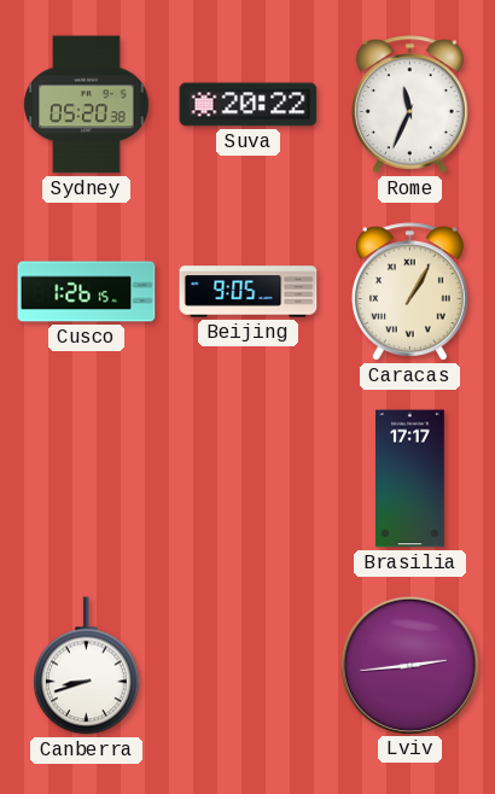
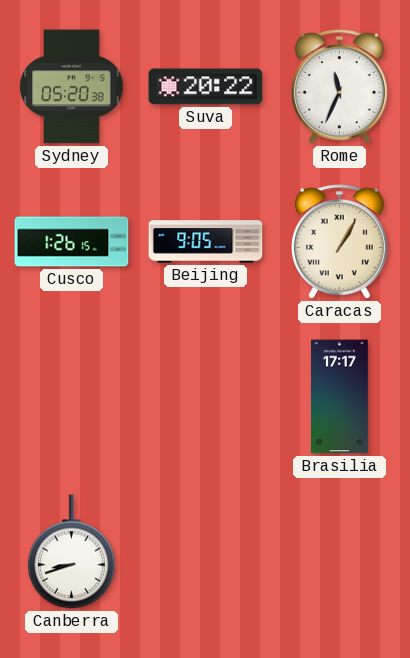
Lviv: 2:44 -> none (409, 665)
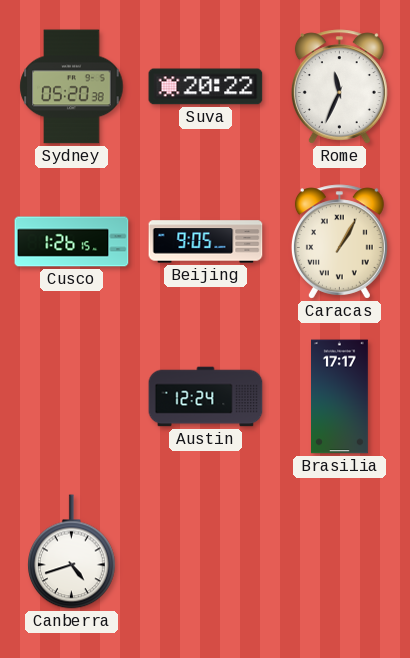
Austin: none -> 12:24 (206, 397)
Canberra: 8:42 -> 4:42 (72, 552)
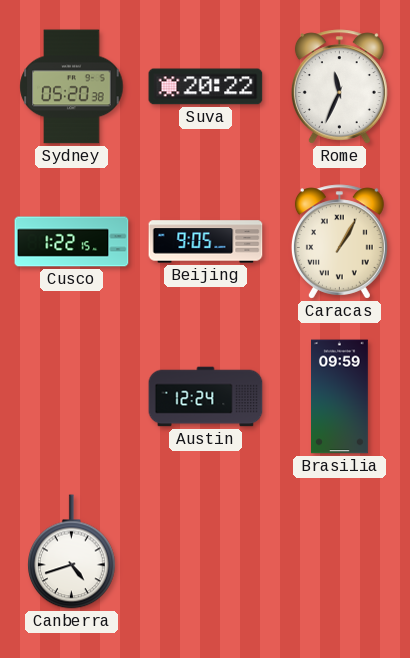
Cusco: 1:26 -> 1:22 (72, 242)
Brasilia: 17:17 -> 09:59 (340, 397)
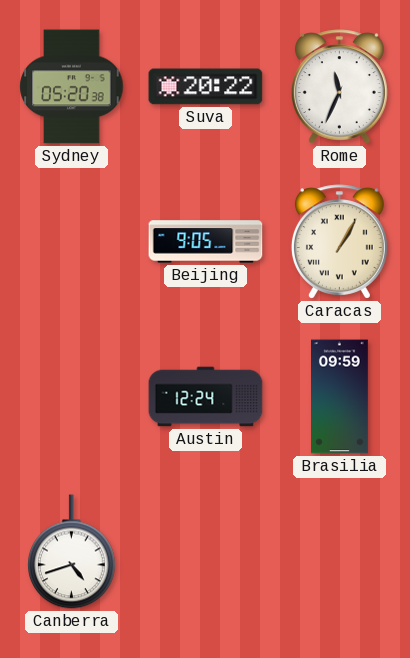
Cusco: 1:22 -> none (72, 242)
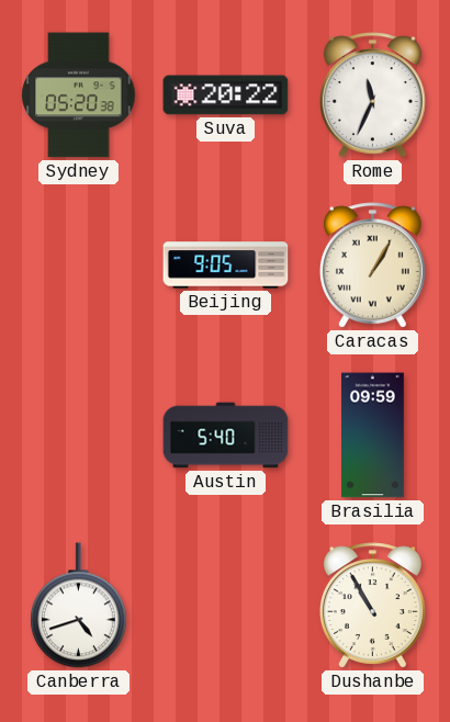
Austin: 12:24 -> 5:40 (226, 436)
Dushanbe: none -> 10:55 (372, 606)
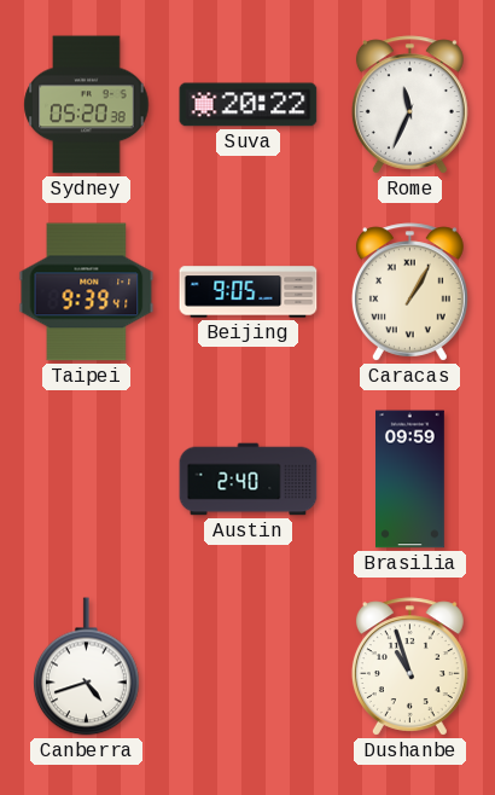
Taipei: none -> 9:39 (87, 292)
Austin: 5:40 -> 2:40 (249, 480)
Dushanbe: 10:55 -> 10:57 (409, 667)
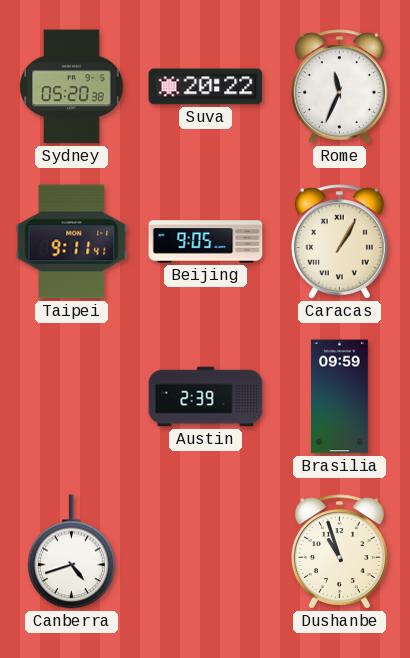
Taipei: 9:39 -> 9:11 (72, 242)
Austin: 2:40 -> 2:39 (206, 397)
